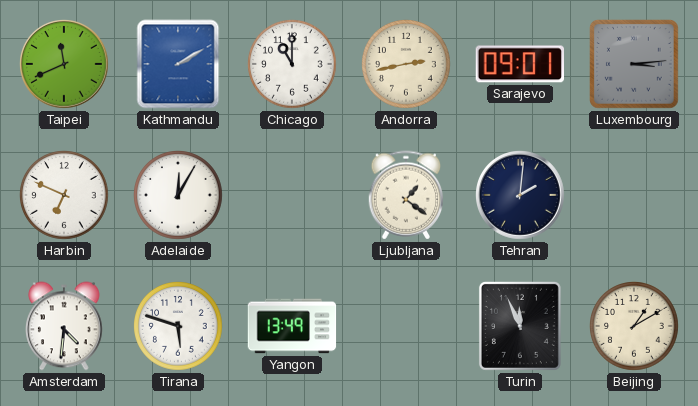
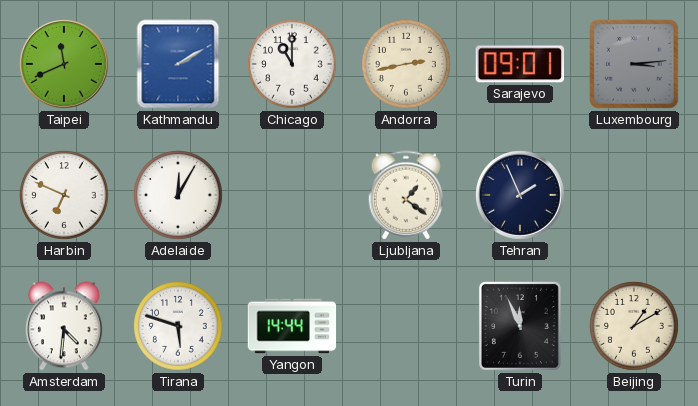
Tehran: 2:01 -> 1:56 (521, 196)
Yangon: 13:49 -> 14:44 (292, 326)
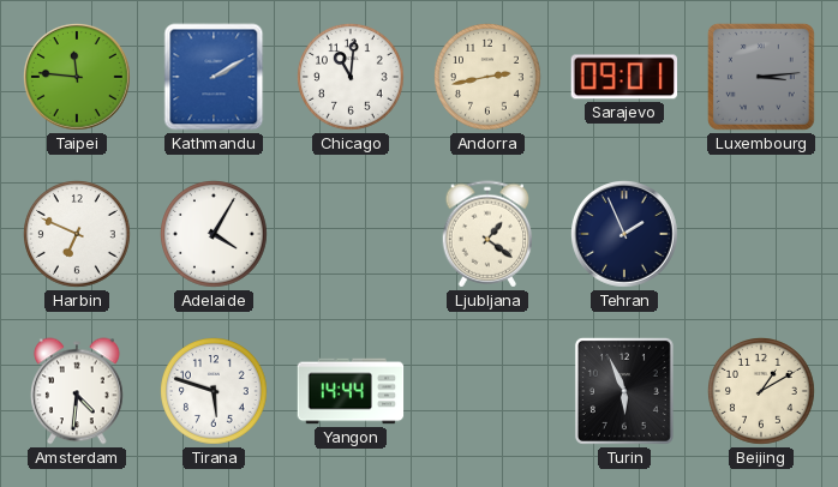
Taipei: 11:41 -> 11:46 (78, 78)
Chicago: 11:00 -> 11:01 (352, 78)
Adelaide: 12:05 -> 4:05 (215, 235)
Turin: 11:56 -> 5:56 (624, 391)
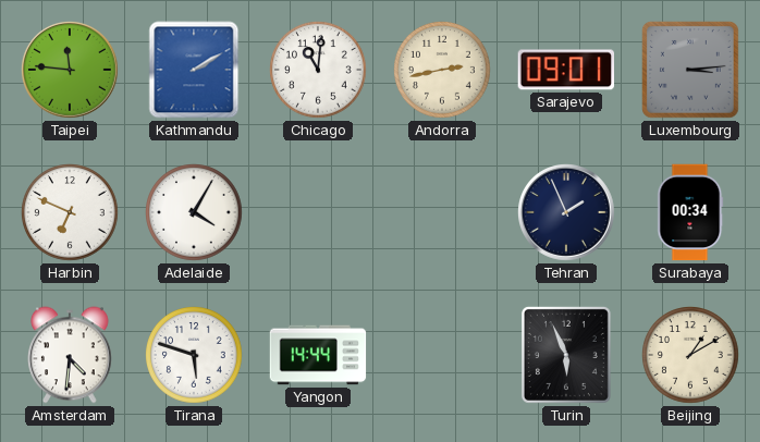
Ljubljana: 1:21 -> none (487, 234)
Surabaya: none -> 00:34 (690, 212)
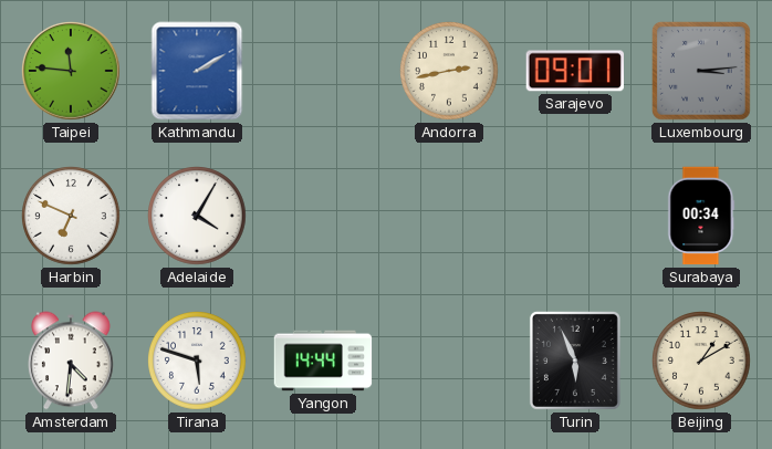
Chicago: 11:01 -> none (319, 71)
Tehran: 1:56 -> none (567, 213)
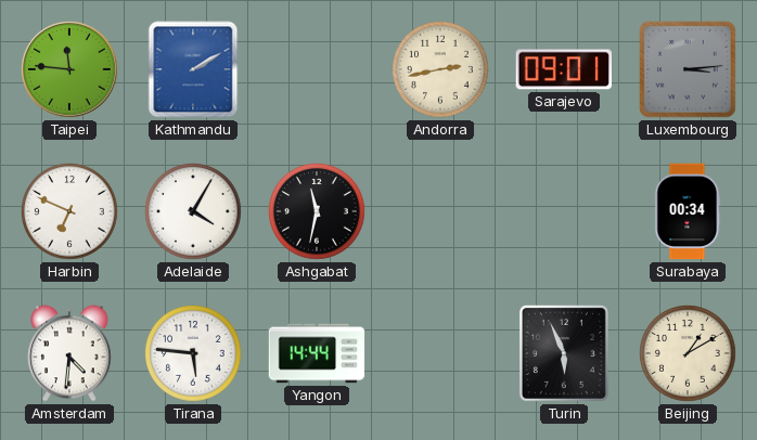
Ashgabat: none -> 11:32 (318, 212)
Tirana: 5:48 -> 5:46 (194, 354)
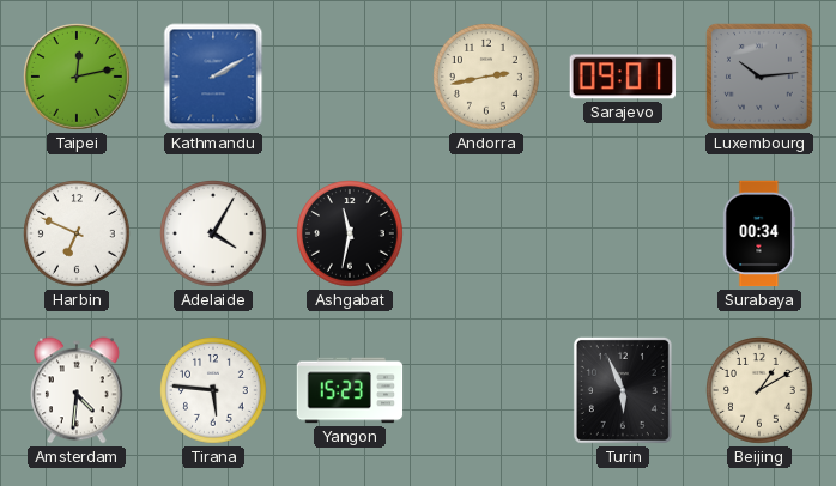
Taipei: 11:46 -> 12:13 (78, 78)
Luxembourg: 3:14 -> 10:14 (761, 78)
Yangon: 14:44 -> 15:23 (350, 390)
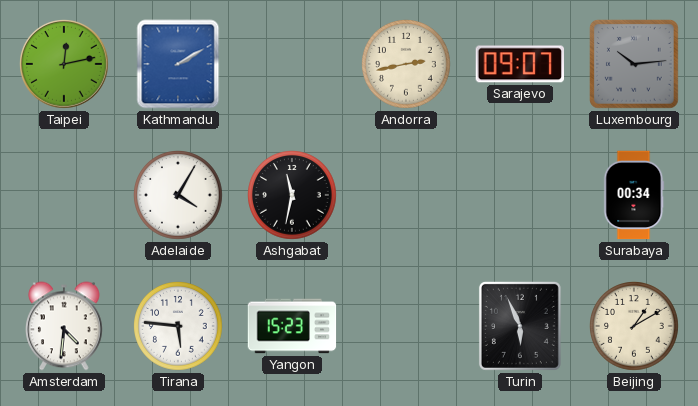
Sarajevo: 09:01 -> 09:07 (519, 64)
Harbin: 6:49 -> none (78, 235)
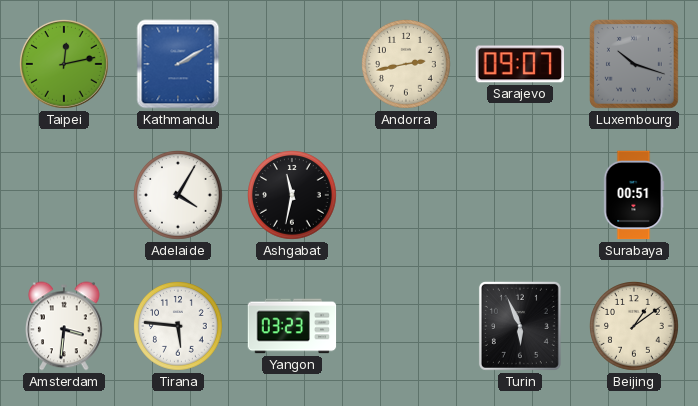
Luxembourg: 10:14 -> 10:18 (635, 65)
Surabaya: 00:34 -> 00:51 (634, 195)
Amsterdam: 4:31 -> 3:31 (65, 326)
Yangon: 15:23 -> 03:23 (292, 326)
Beijing: 1:10 -> 1:09 (635, 327)
